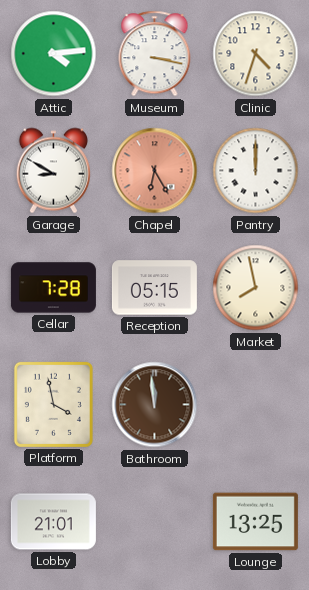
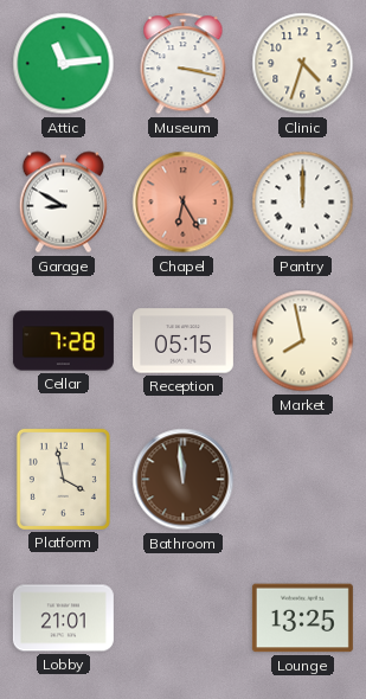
Attic: 4:14 -> 11:14 (64, 64)
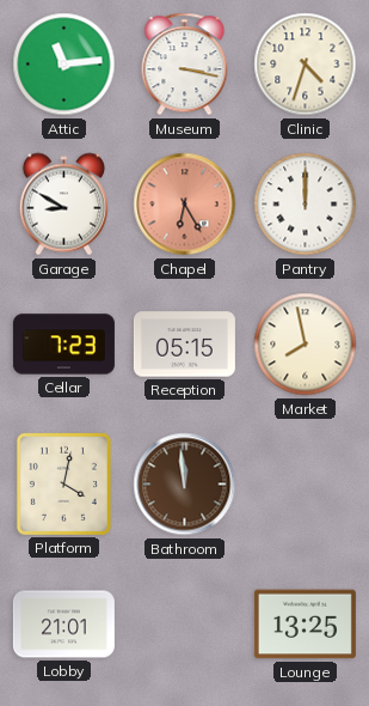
Cellar: 7:28 -> 7:23 (63, 345)
Platform: 3:58 -> 4:02 (63, 483)
